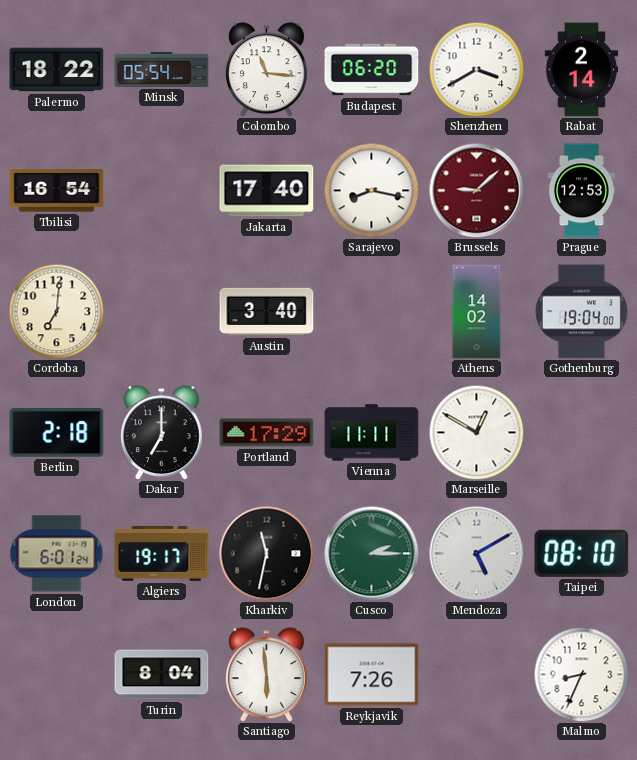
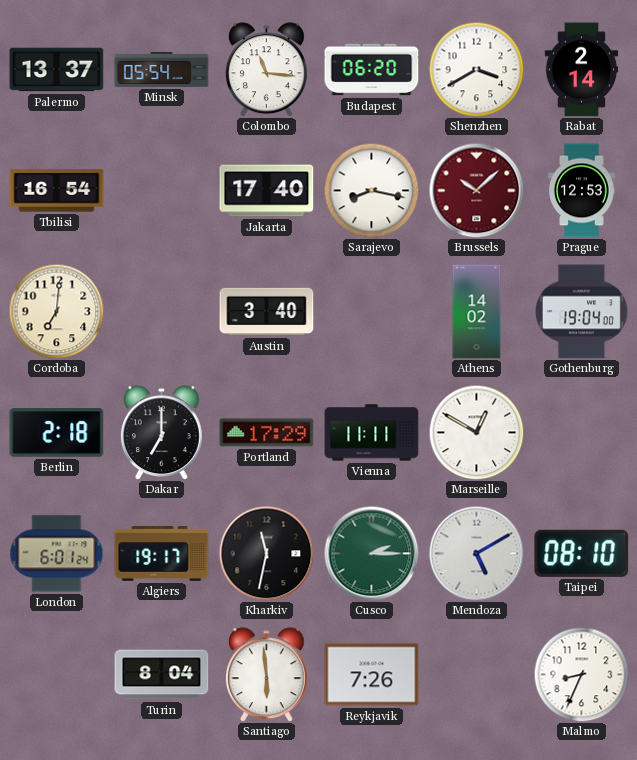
Palermo: 18:22 -> 13:37 (57, 70)
Brussels: 9:08 -> 10:08 (476, 190)
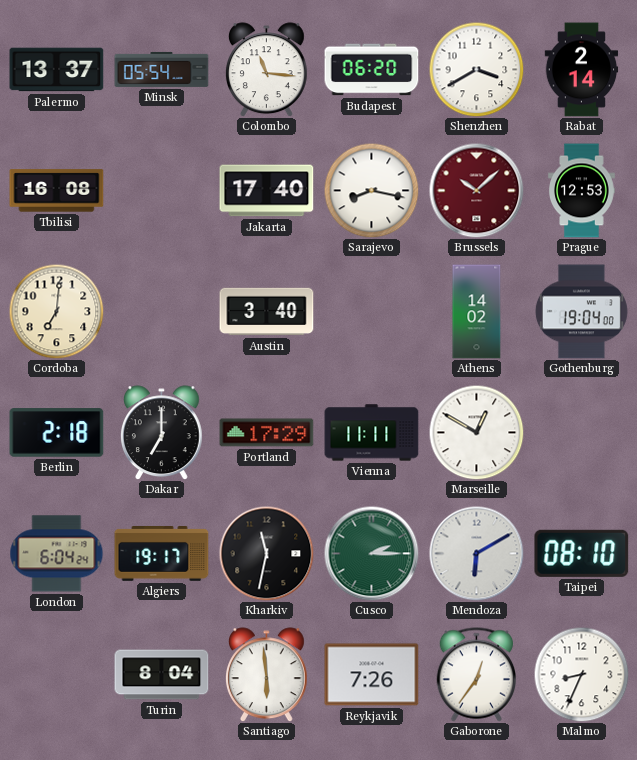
Tbilisi: 16:54 -> 16:08 (57, 191)
London: 6:01 -> 6:04 (57, 554)
Mendoza: 5:10 -> 6:10 (476, 553)
Gaborone: none -> 12:36 (476, 675)
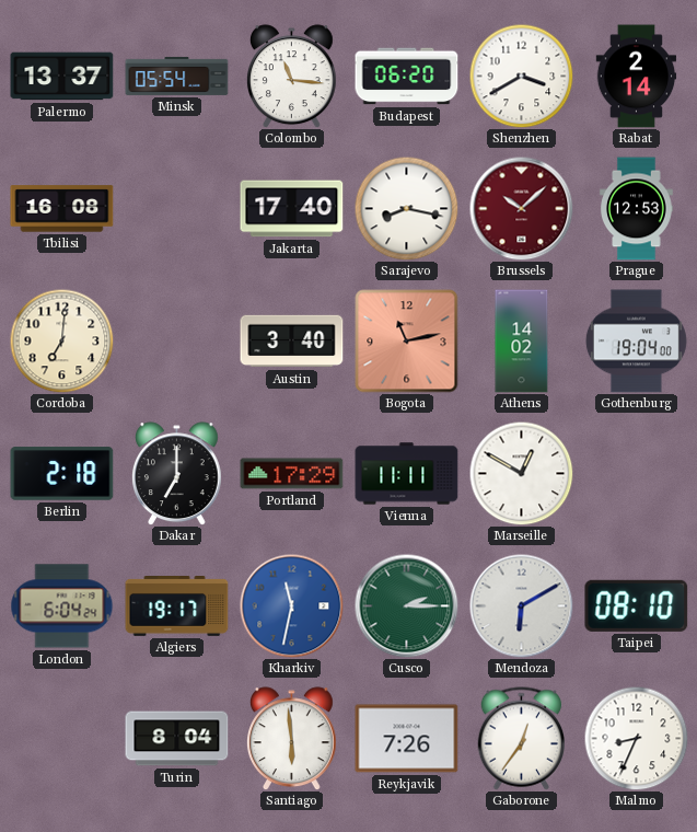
Bogota: none -> 11:13 (407, 342)
Kharkiv dial: black -> blue (291, 605)
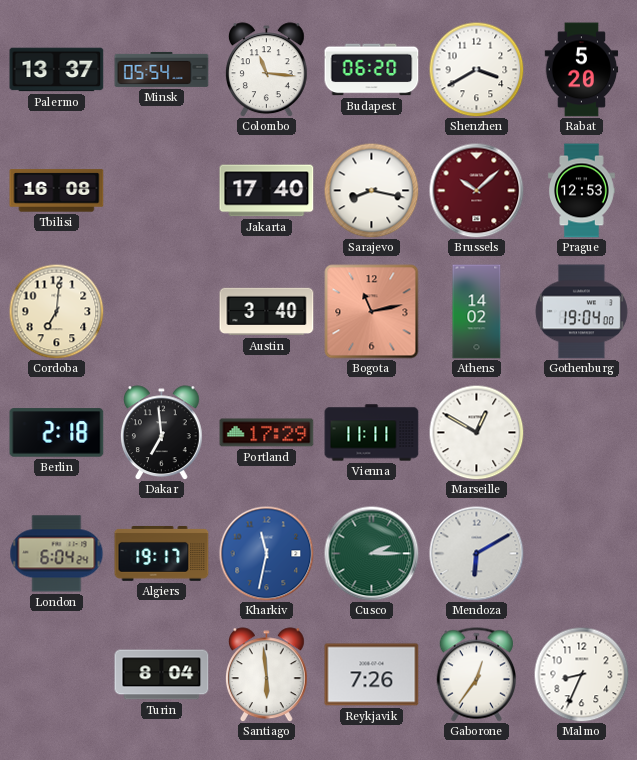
Rabat: 2:14 -> 5:20 (582, 70)
Dakar: 7:00 -> 6:59 (161, 433)
Taipei: 08:10 -> none (637, 605)
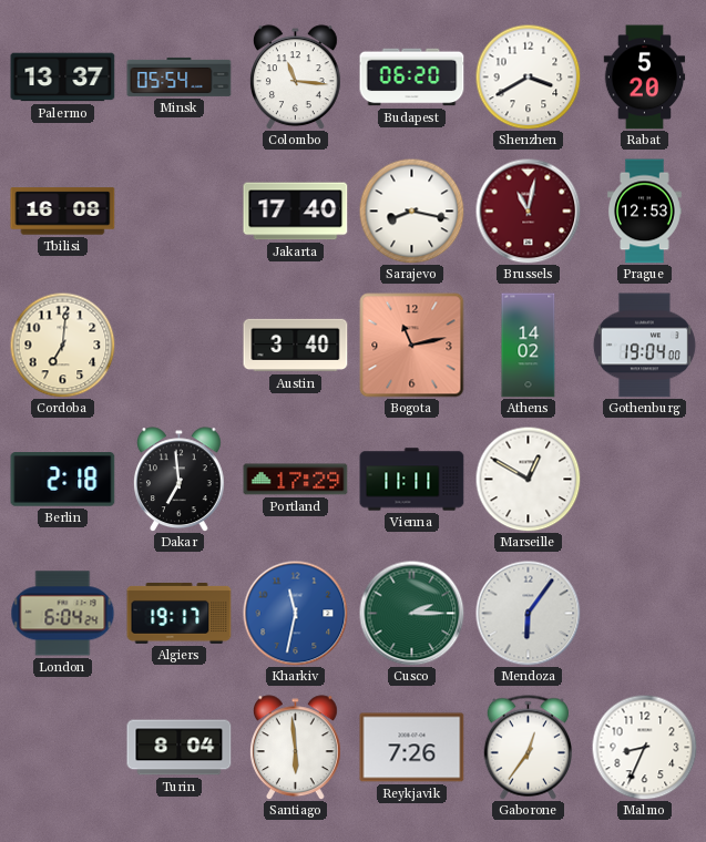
Brussels: 10:08 -> 11:02 (528, 210)
Mendoza: 6:10 -> 6:06 (528, 613)
